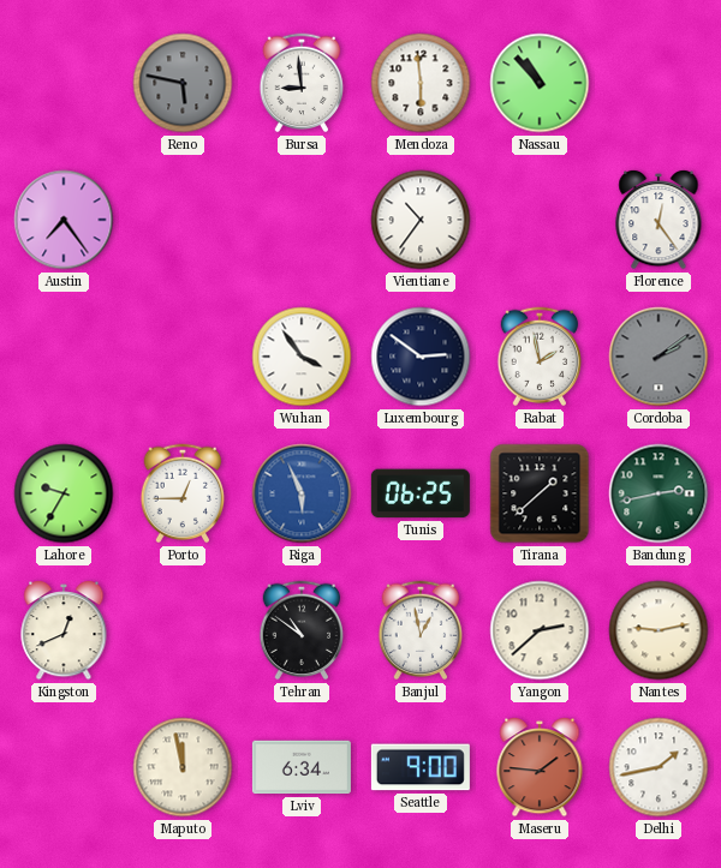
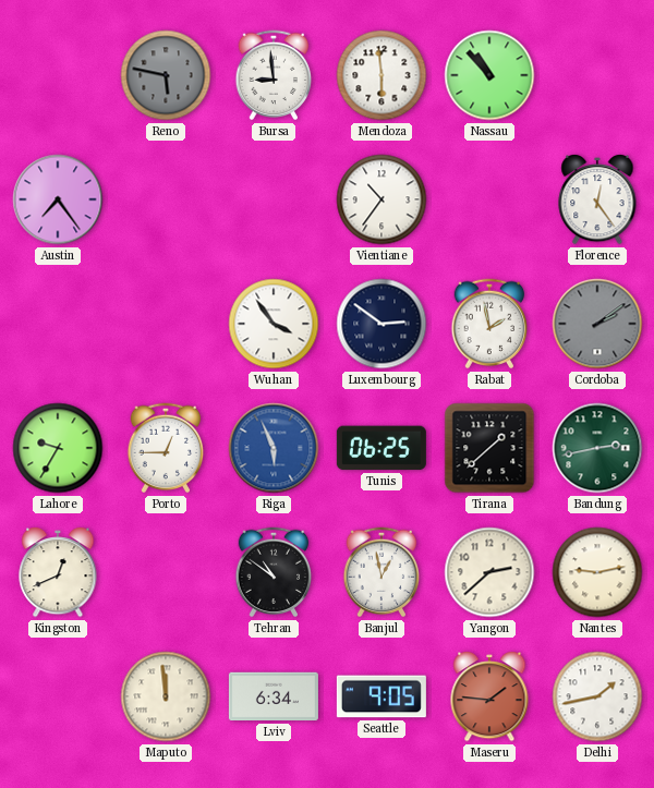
Maputo: 11:58 -> 11:59 (166, 696)
Seattle: 9:00 -> 9:05 (381, 696)
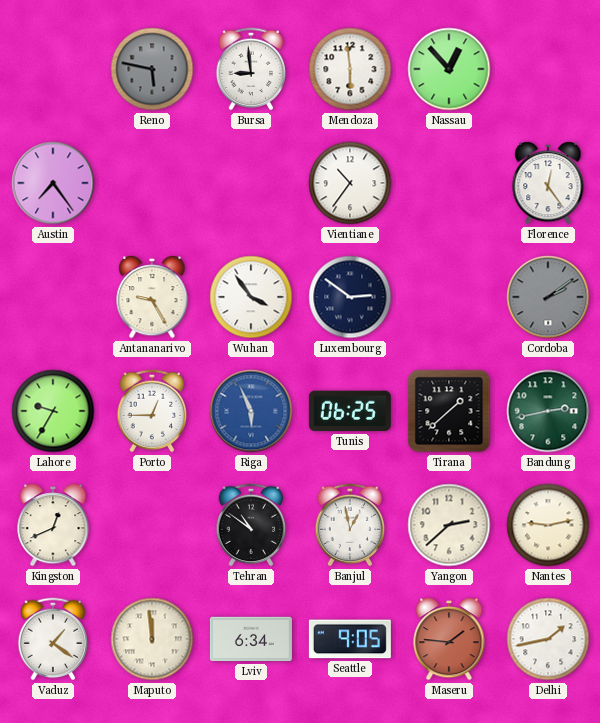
Nassau: 10:53 -> 12:53 (449, 69)
Antananarivo: none -> 9:25 (152, 298)
Rabat: 1:58 -> none (489, 324)
Vaduz: none -> 1:21 (53, 639)
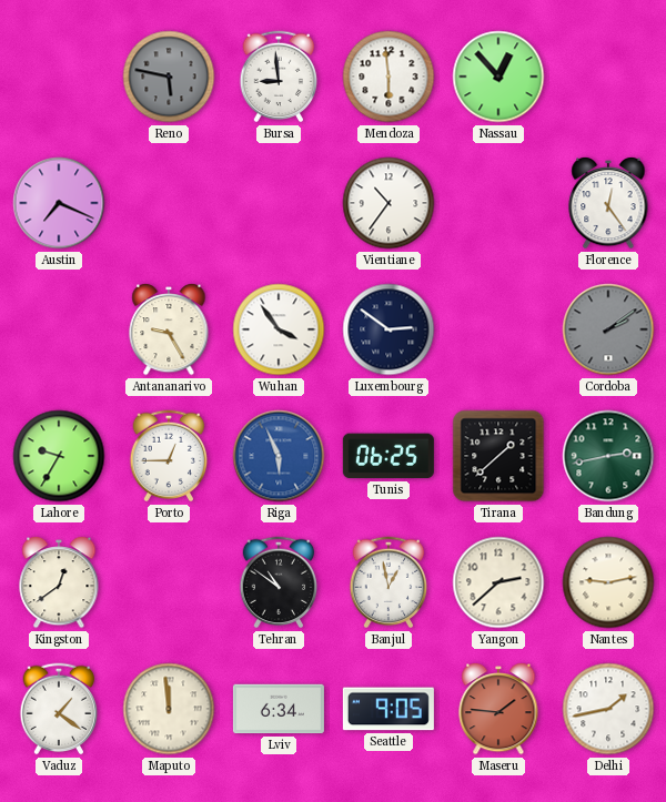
Austin: 7:24 -> 7:19 (59, 203)
Kingston: 12:41 -> 12:39 (59, 583)
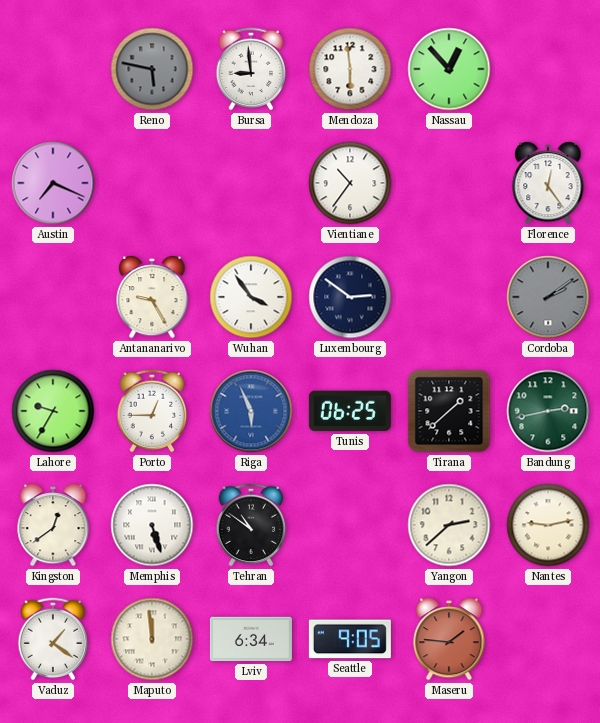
Memphis: none -> 5:27 (152, 525)
Banjul: 12:58 -> none (389, 582)
Delhi: 1:43 -> none (608, 709)
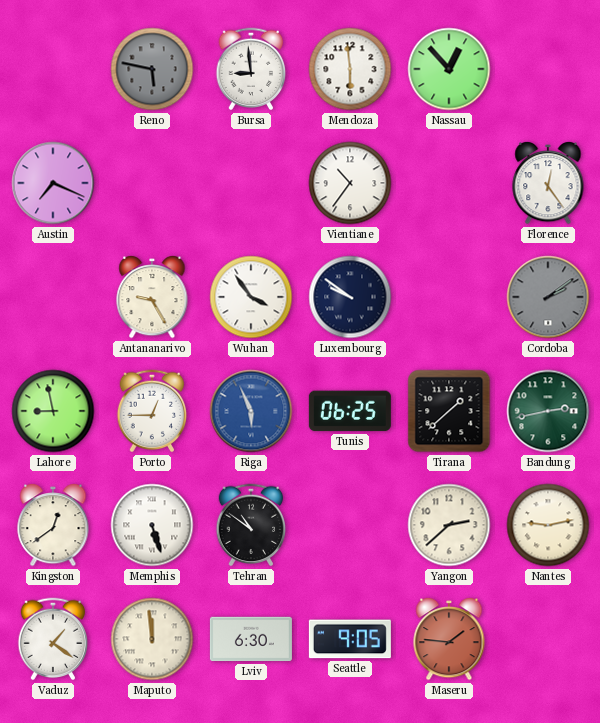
Luxembourg: 2:51 -> 9:51 (350, 297)
Lahore: 9:35 -> 8:58 (53, 411)
Lviv: 6:34 -> 6:30 (251, 639)
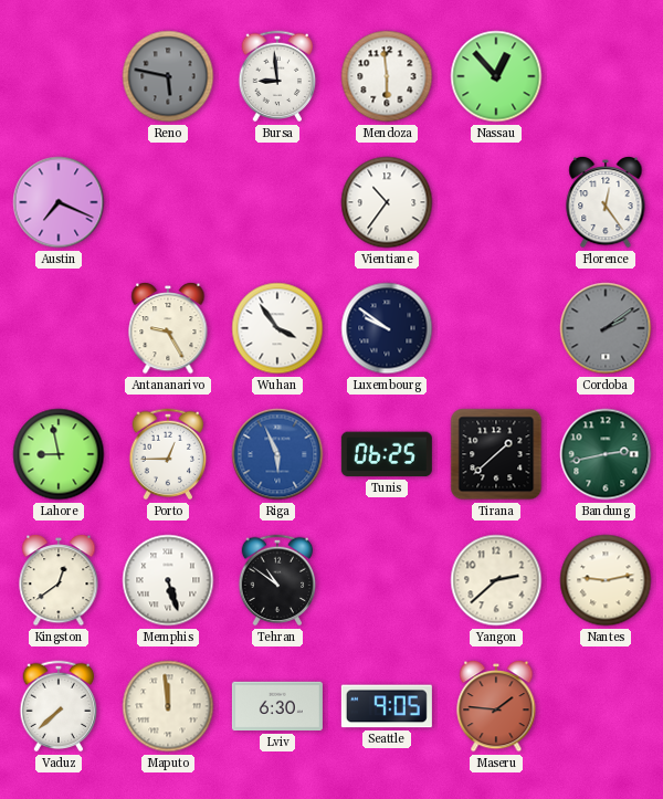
Vaduz: 1:21 -> 7:38 (59, 706)
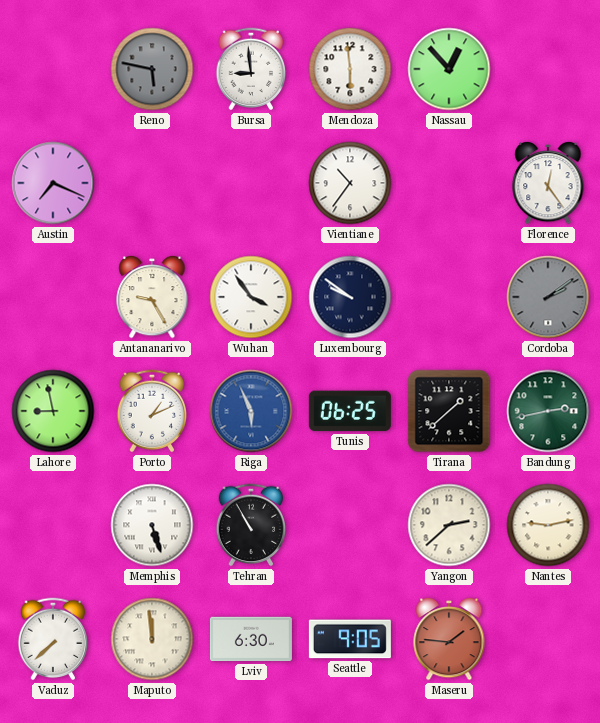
Porto: 12:45 -> 1:11 (152, 411)
Kingston: 12:39 -> none (59, 581)
Tehran: 10:51 -> 10:55 (251, 525)
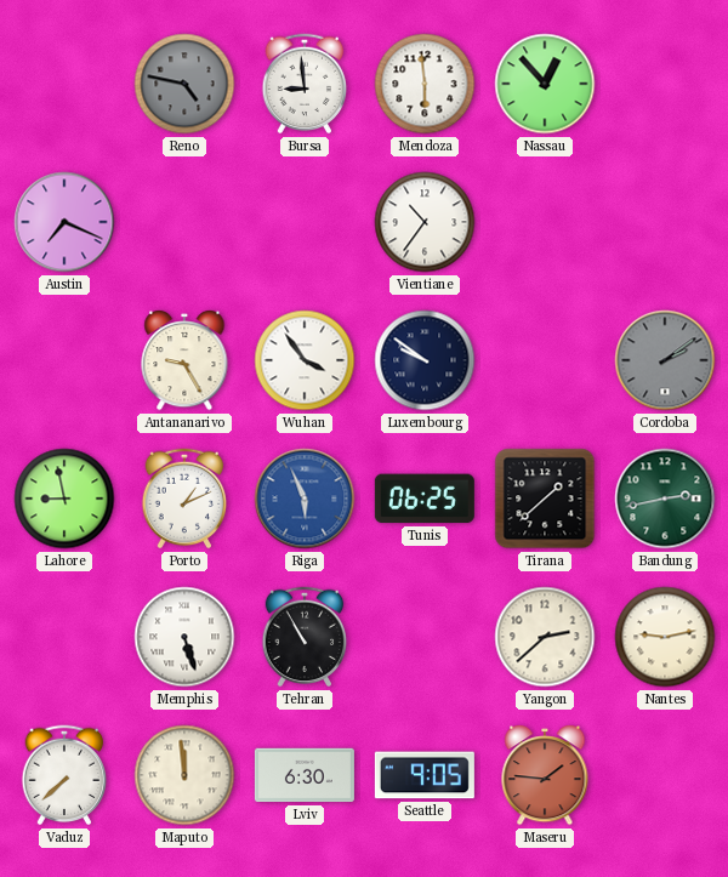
Reno: 5:47 -> 4:47 (184, 84)
Florence: 12:24 -> none (548, 184)
